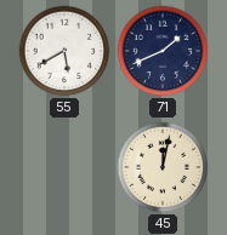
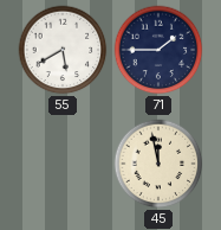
71: 1:41 -> 1:45 (158, 50)
45: 12:02 -> 11:58 (158, 164)
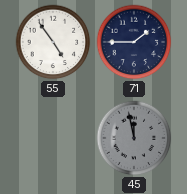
55: 5:40 -> 4:54 (53, 42)
45 dial: cream -> grey (134, 138)
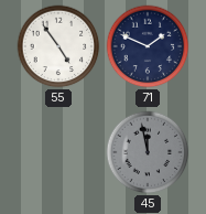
71: 1:45 -> 1:49 (148, 46)
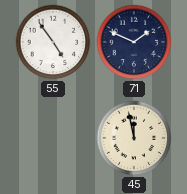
45 dial: grey -> cream (134, 138)
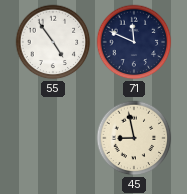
71: 1:49 -> 11:49 (134, 42)
45: 11:58 -> 8:58 (134, 138)
